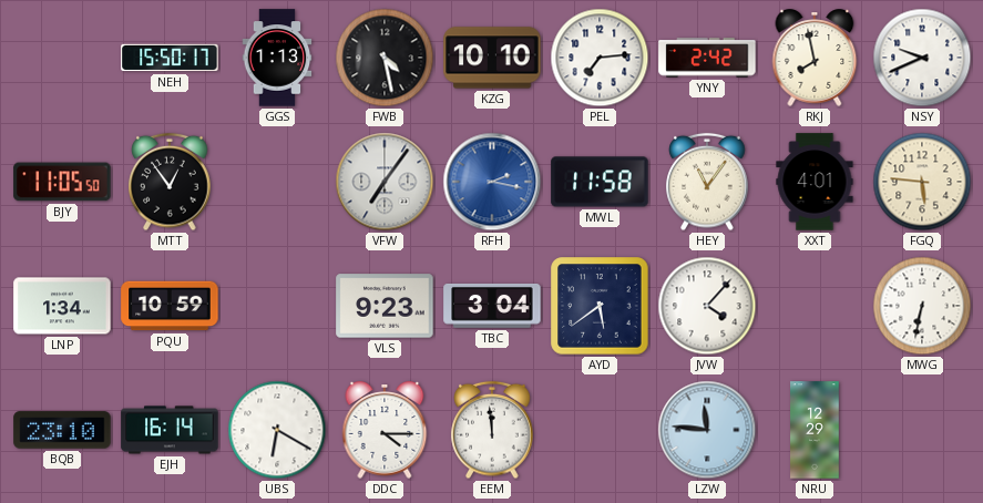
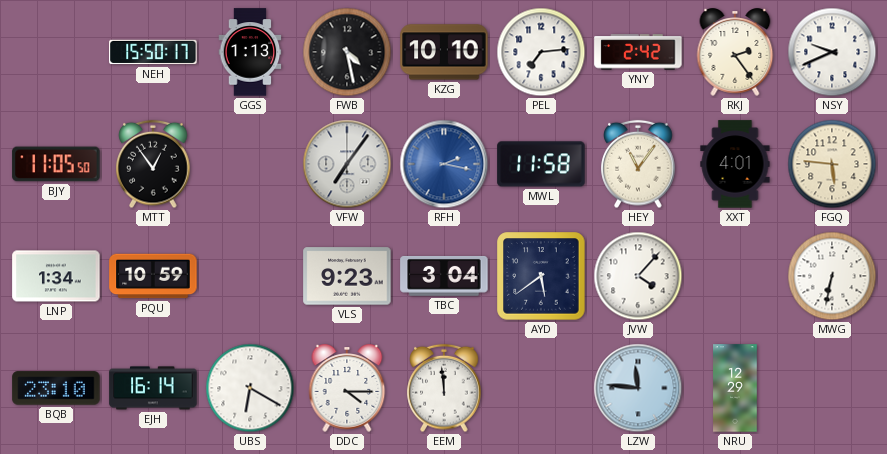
RKJ: 7:58 -> 2:24 (735, 52)
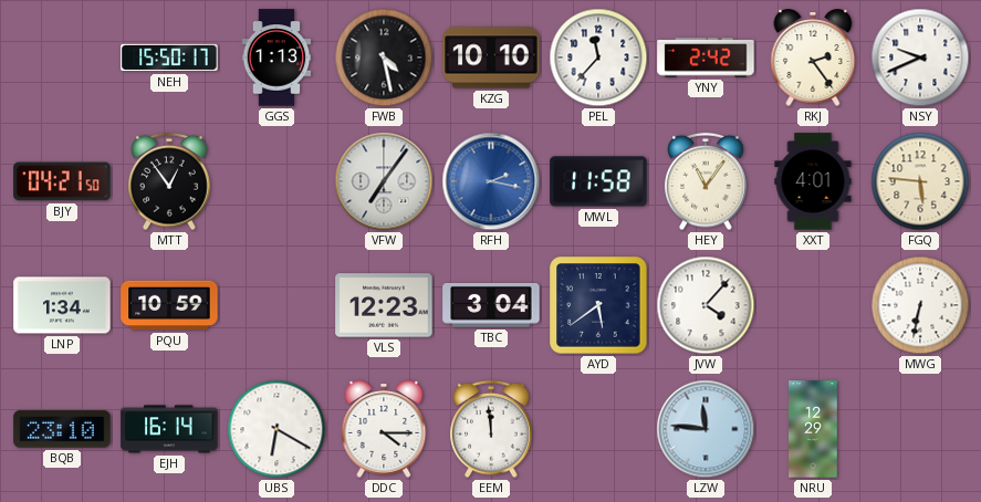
PEL: 7:14 -> 11:37 (598, 57)
BJY: 11:05 -> 04:21 (62, 181)
VLS: 9:23 -> 12:23 (384, 305)
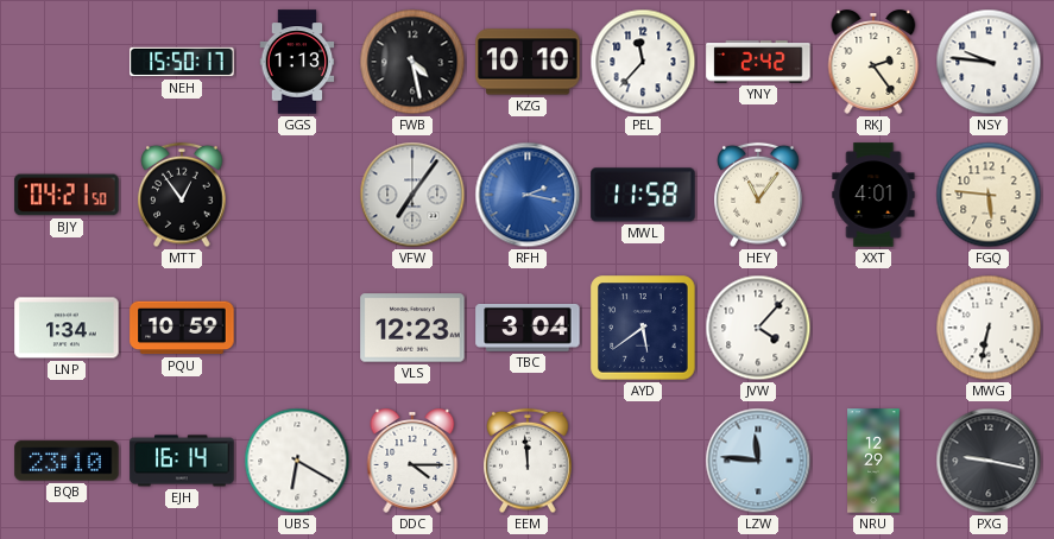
NSY: 9:41 -> 9:46 (989, 62)
PXG: none -> 9:17 (989, 461)
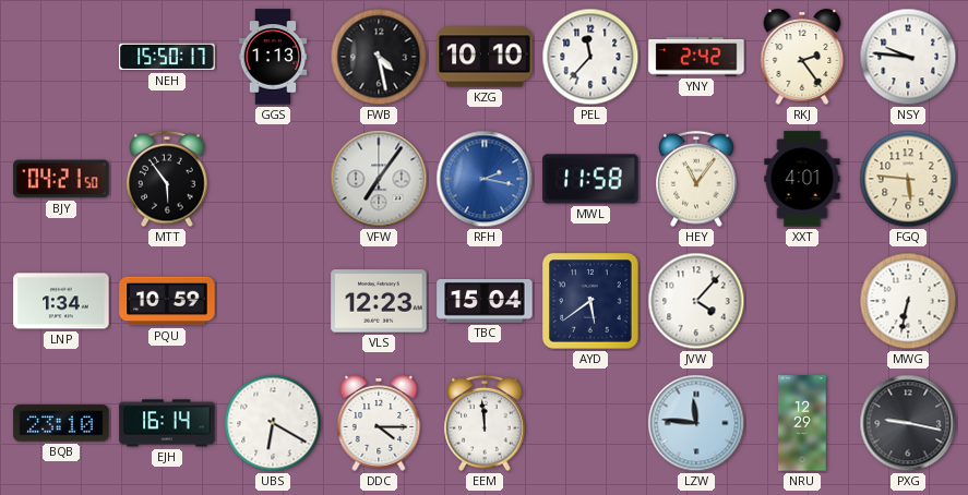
MTT: 12:54 -> 5:54 (167, 179)
TBC: 3:04 -> 15:04 (485, 301)
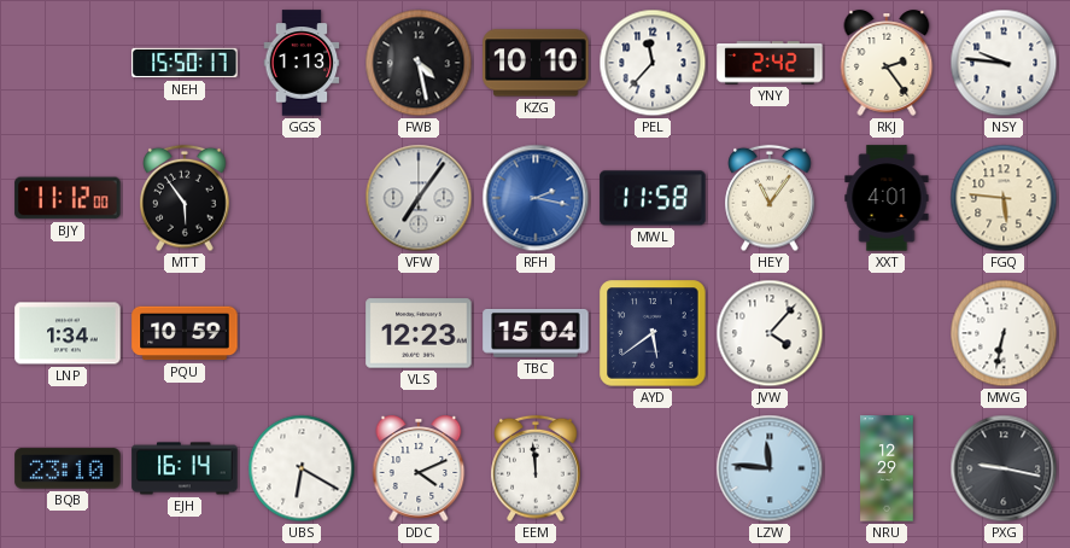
BJY: 04:21 -> 11:12 (68, 198)
DDC: 4:15 -> 4:11 (419, 468)
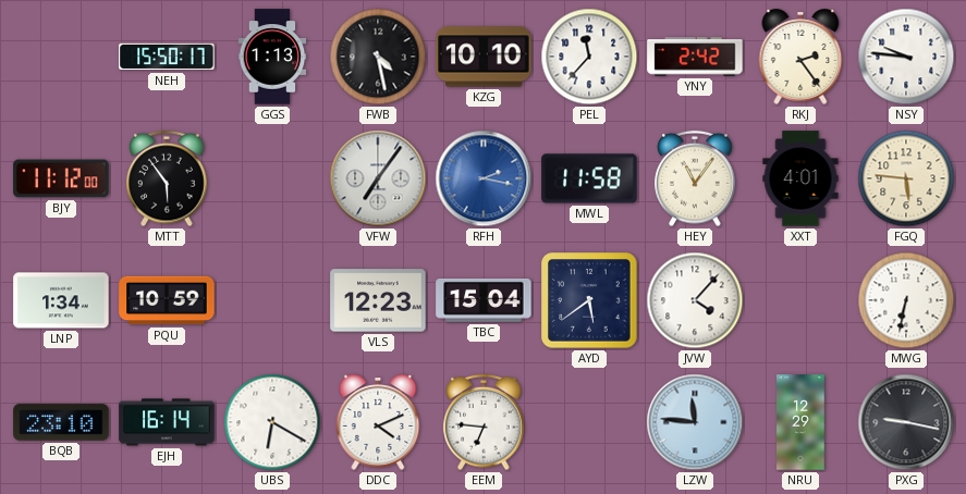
EEM: 11:59 -> 6:46 (484, 422)
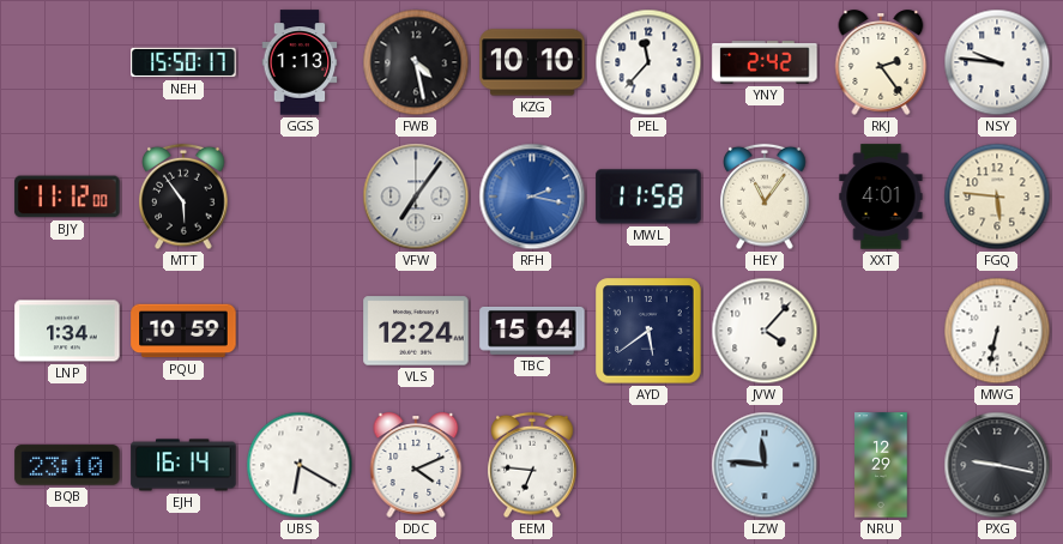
VLS: 12:23 -> 12:24 (416, 331)
